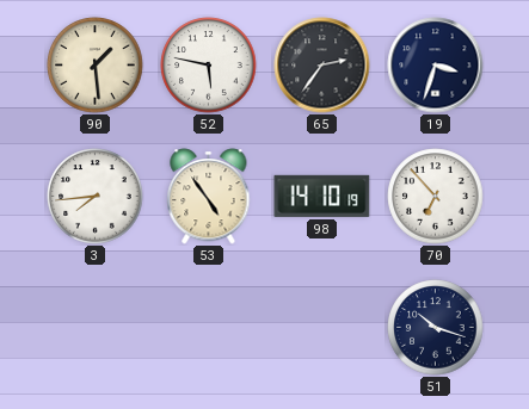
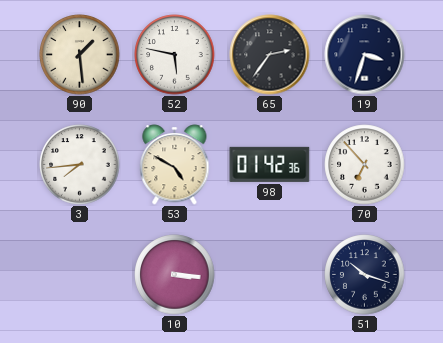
53: 4:54 -> 4:50 (175, 165)
98: 14:10 -> 01:42 (270, 164)
10: none -> 3:16 (175, 275)
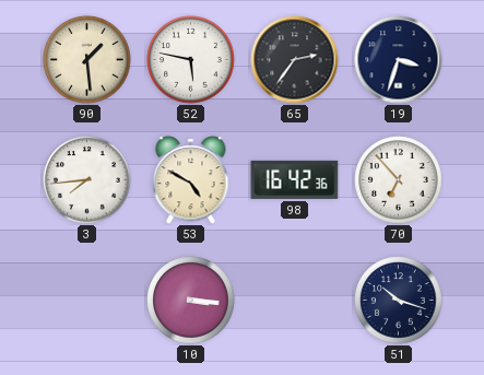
98: 01:42 -> 16:42 (295, 179)
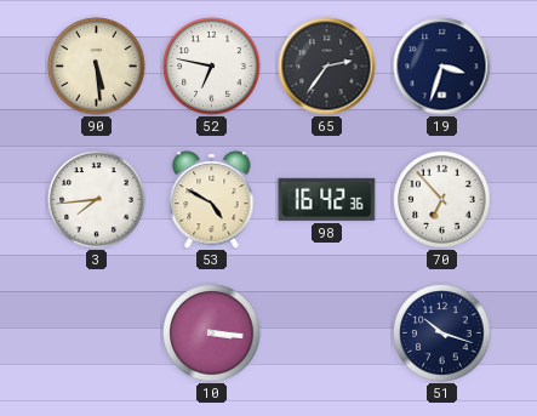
90: 1:29 -> 5:29 (97, 67)
52: 5:47 -> 6:47 (212, 67)
